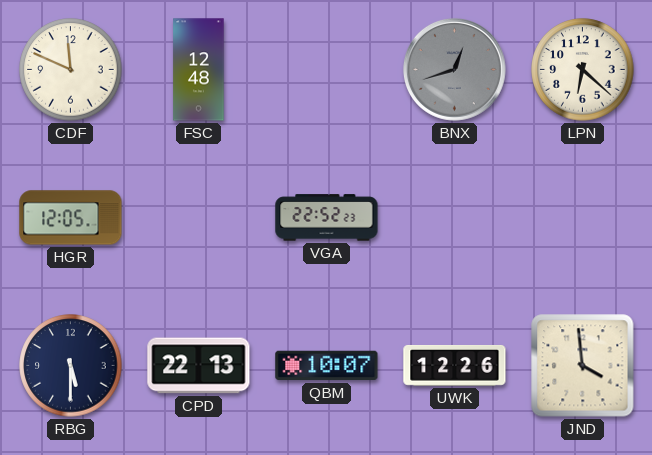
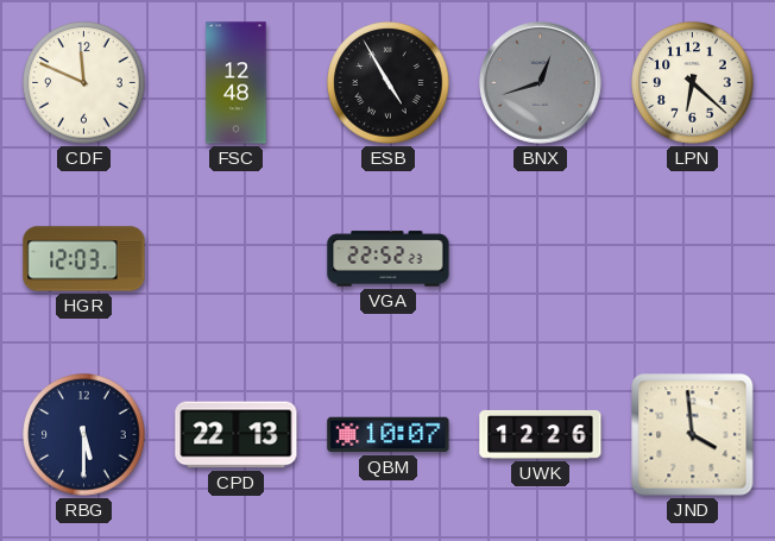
ESB: none -> 4:55 (389, 83)
HGR: 12:05 -> 12:03 (84, 259)
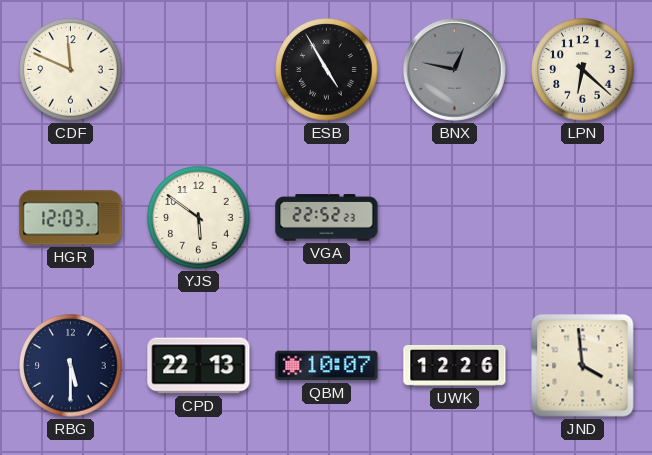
FSC: 12:48 -> none (237, 83)
BNX: 12:42 -> 12:47 (454, 69)
YJS: none -> 5:51 (199, 218)
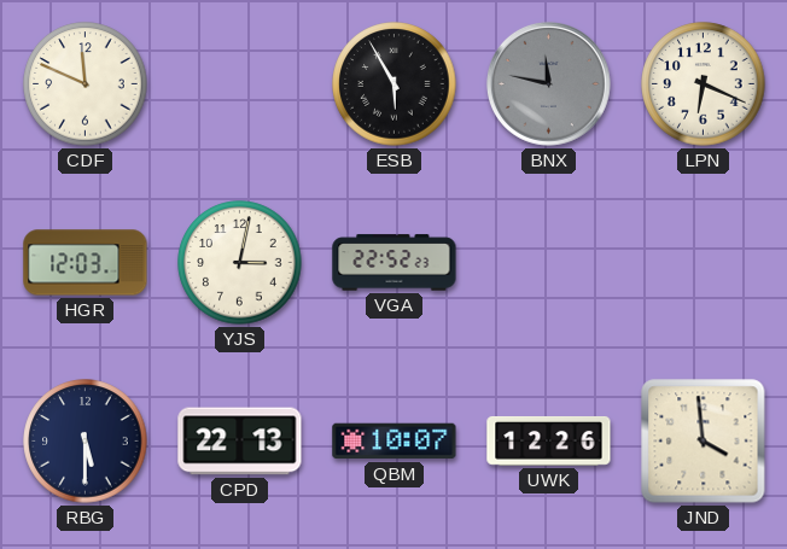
ESB: 4:55 -> 5:55 (395, 84)
BNX: 12:47 -> 11:47 (548, 83)
LPN: 6:22 -> 6:19 (704, 84)
YJS: 5:51 -> 3:02 (240, 263)
